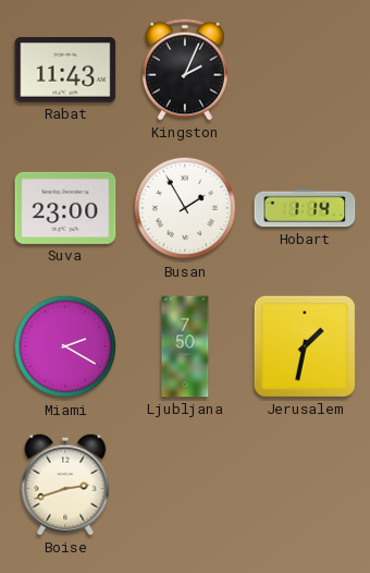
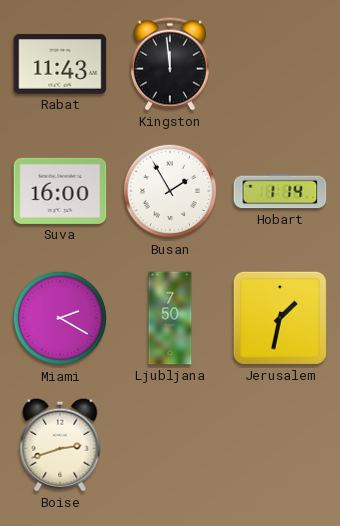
Kingston: 2:04 -> 11:59 (170, 64)
Suva: 23:00 -> 16:00 (60, 191)
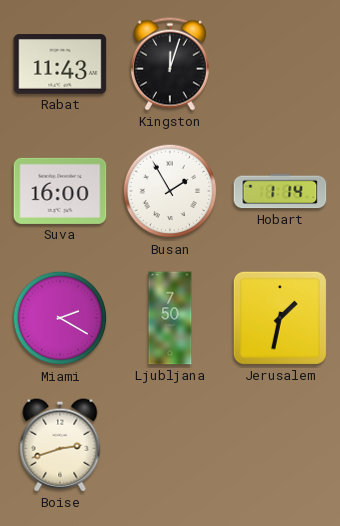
Kingston: 11:59 -> 12:03 (170, 64)
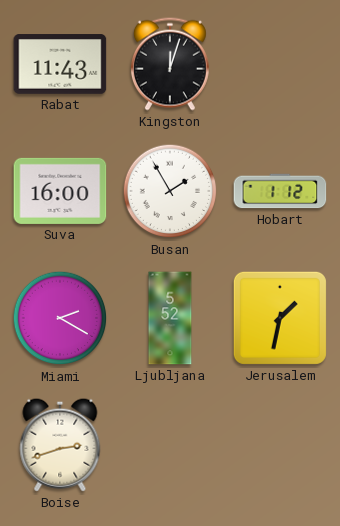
Hobart: 1:14 -> 1:12 (280, 191)
Ljubljana: 7:50 -> 5:52 (170, 318)
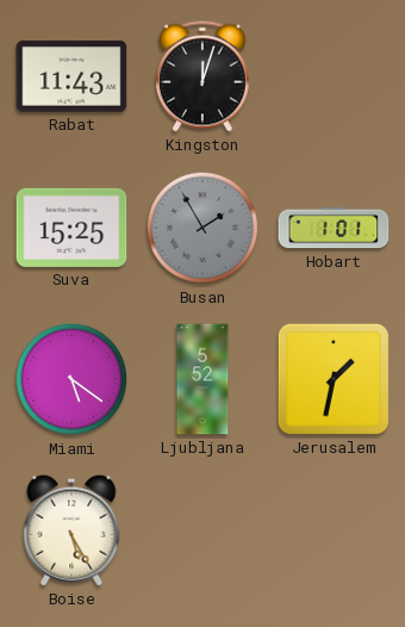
Suva: 16:00 -> 15:25 (71, 228)
Busan dial: white -> grey (202, 228)
Hobart: 1:12 -> 1:01 (334, 228)
Miami: 2:20 -> 5:21 (71, 379)
Boise: 2:42 -> 5:25 (71, 530)
